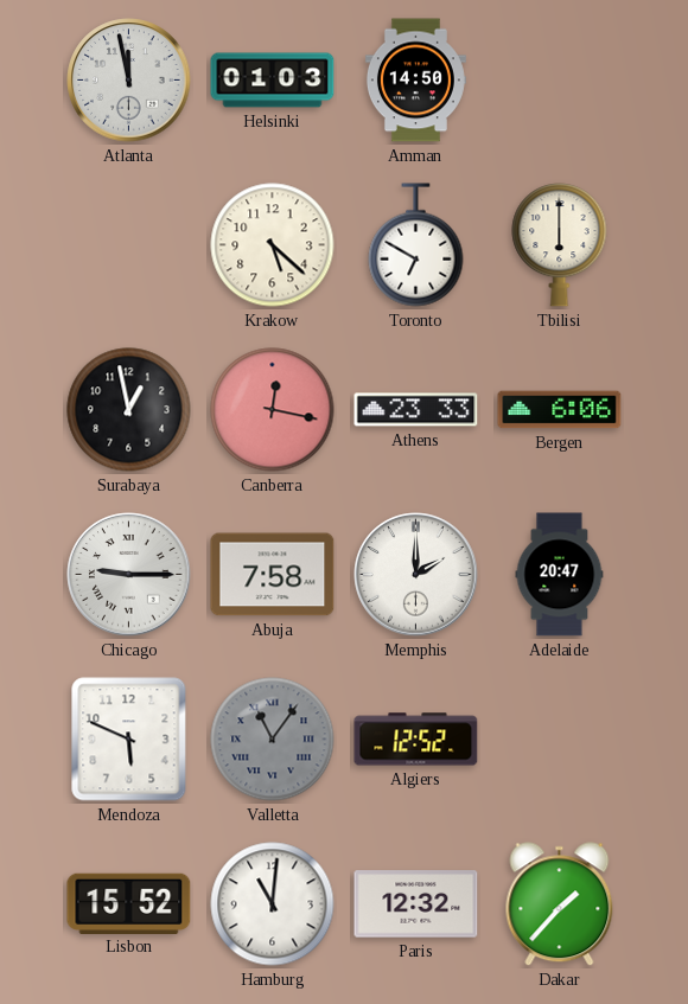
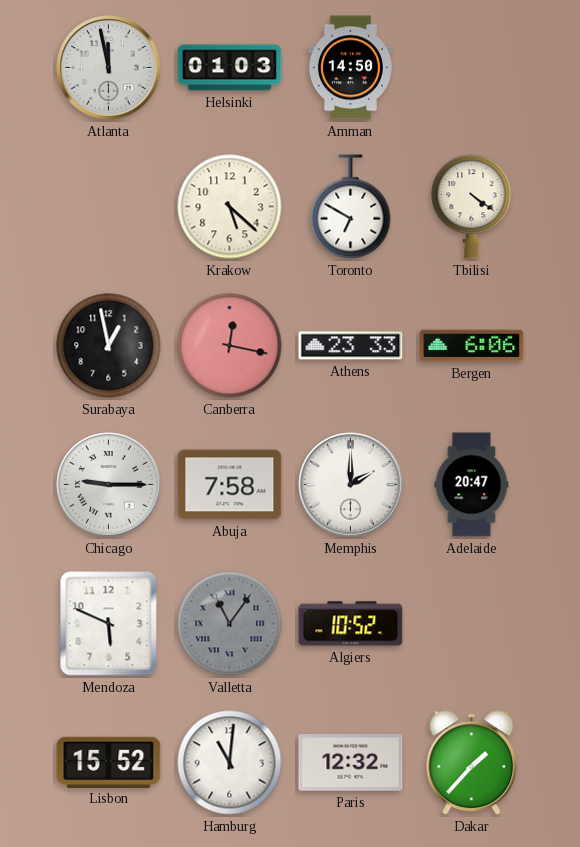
Tbilisi: 6:00 -> 4:21 (472, 207)
Algiers: 12:52 -> 10:52 (351, 624)
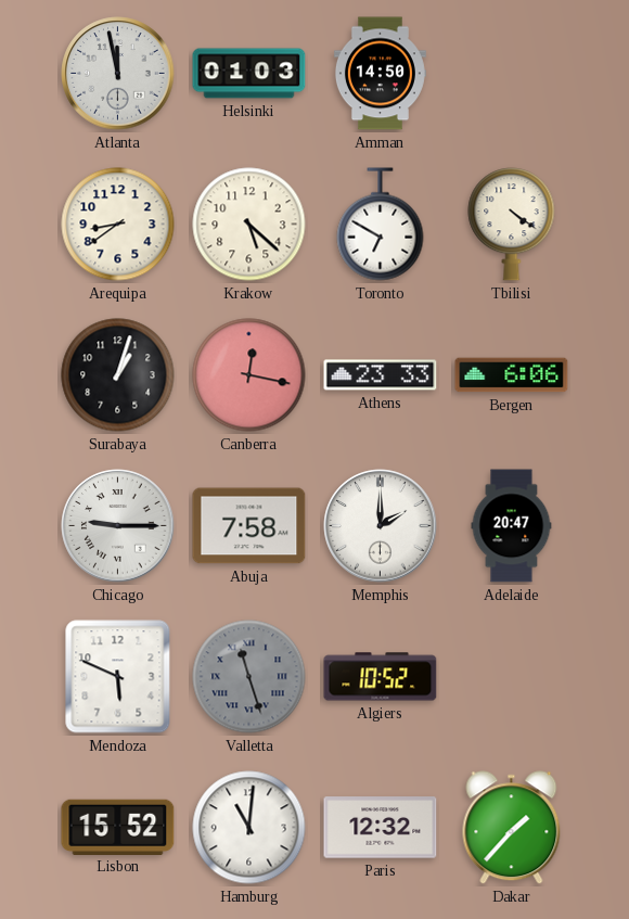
Arequipa: none -> 8:39 (118, 225)
Surabaya: 12:58 -> 1:03 (118, 375)
Valletta: 11:06 -> 11:27 (249, 677)
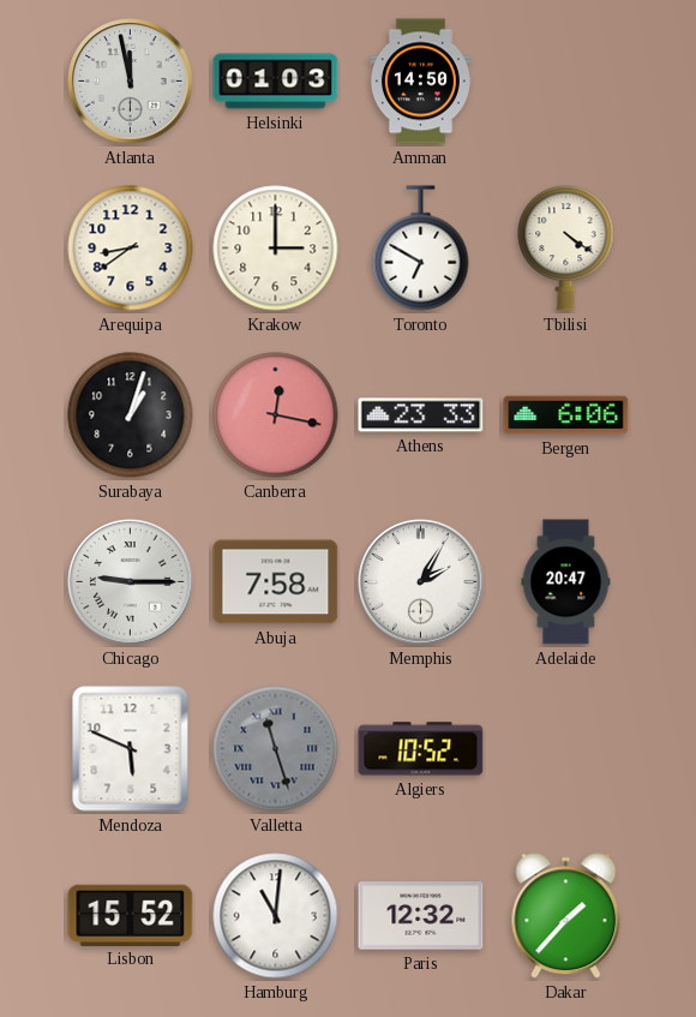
Krakow: 5:22 -> 3:00 (276, 249)
Memphis: 2:00 -> 2:05 (421, 582)
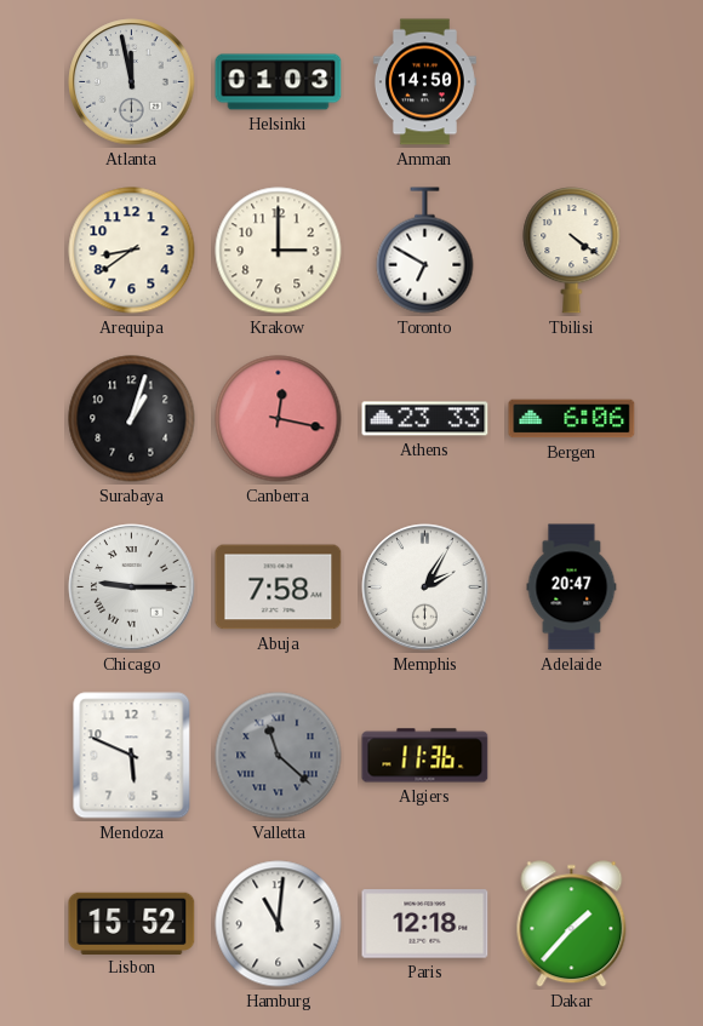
Valletta: 11:27 -> 11:22 (279, 756)
Algiers: 10:52 -> 11:36 (425, 756)
Paris: 12:32 -> 12:18 (425, 924)
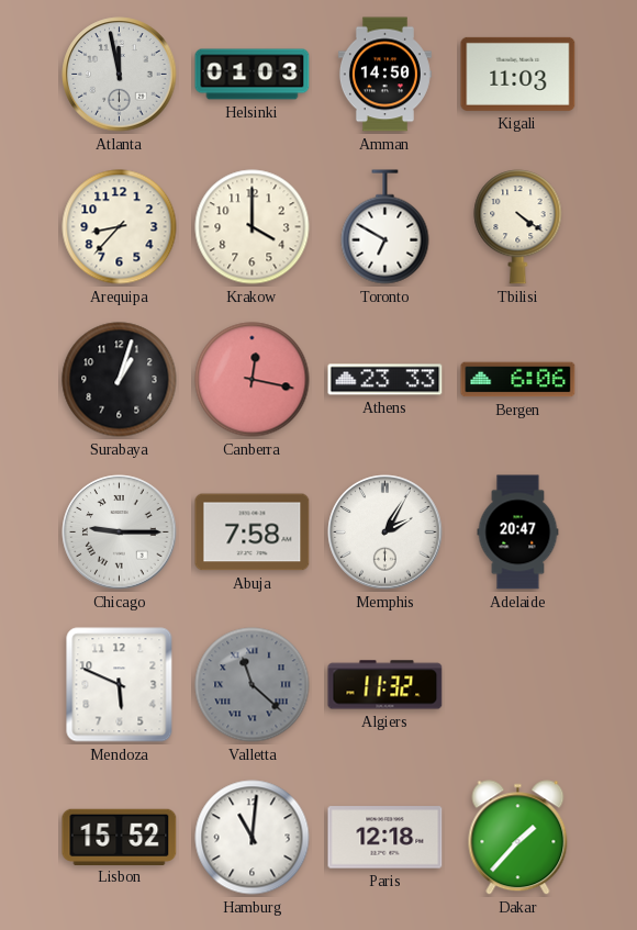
Kigali: none -> 11:03 (518, 74)
Arequipa: 8:39 -> 8:37 (120, 227)
Krakow: 3:00 -> 4:00 (253, 227)
Algiers: 11:36 -> 11:32 (385, 685)
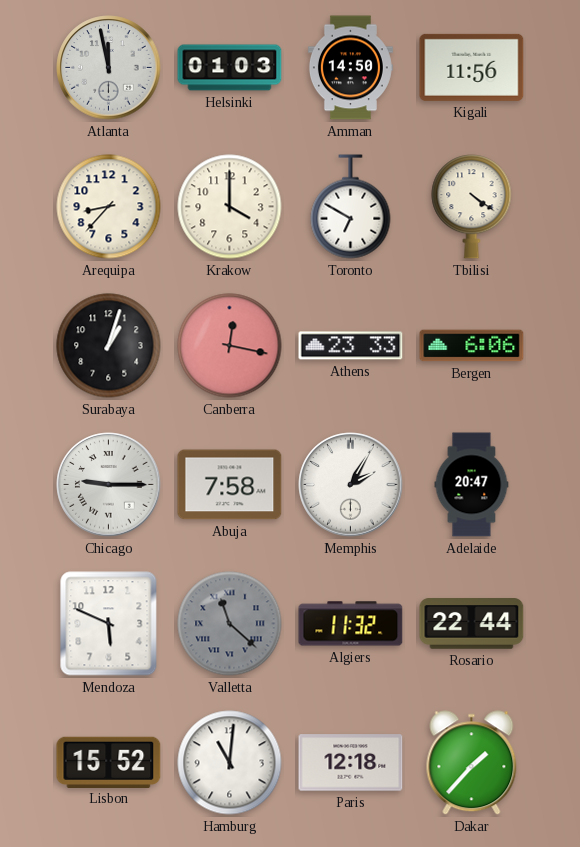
Kigali: 11:03 -> 11:56 (472, 67)
Rosario: none -> 22:44 (472, 624)
